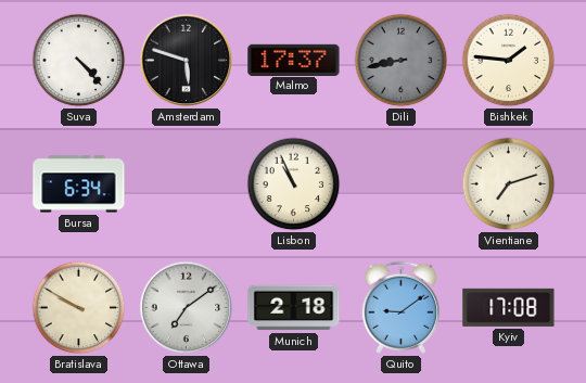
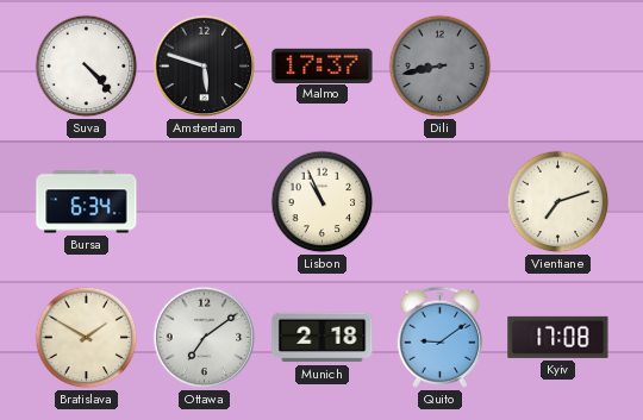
Bishkek: 1:46 -> none (509, 61)
Bratislava: 9:50 -> 1:50 (87, 338)
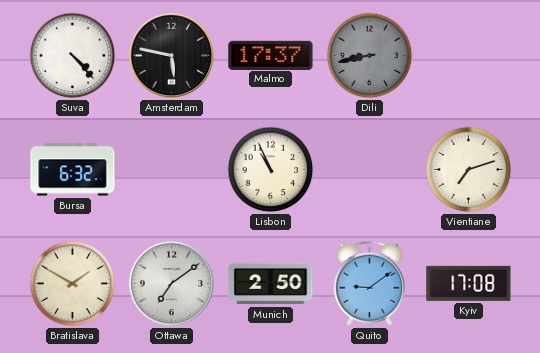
Amsterdam: 5:48 -> 5:47 (172, 56)
Bursa: 6:34 -> 6:32 (73, 170)
Munich: 2:18 -> 2:50 (271, 284)
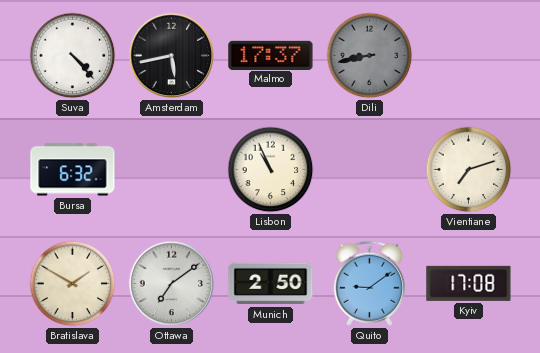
Amsterdam: 5:47 -> 5:43 (172, 56)
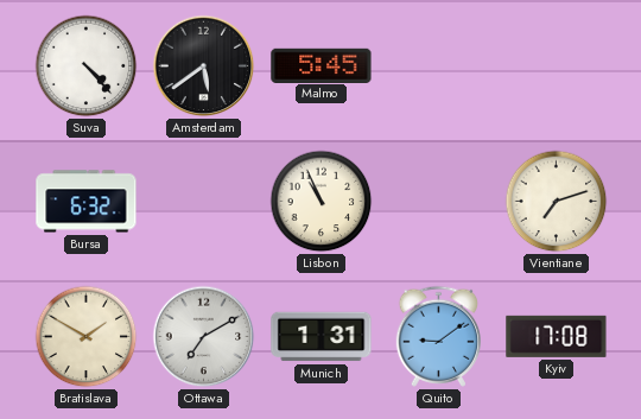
Amsterdam: 5:43 -> 5:39 (204, 66)
Malmo: 17:37 -> 5:45 (322, 65)
Dili: 8:43 -> none (370, 56)
Ottawa: 7:09 -> 7:10 (204, 337)
Munich: 2:50 -> 1:31 (322, 337)
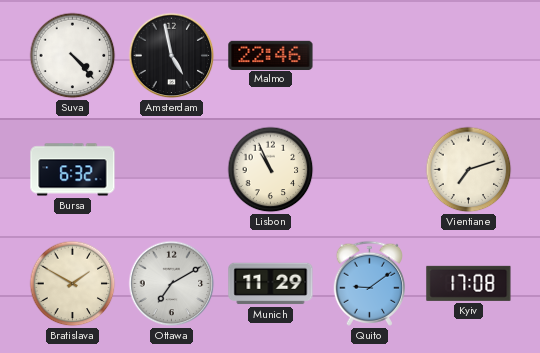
Amsterdam: 5:39 -> 4:58 (172, 56)
Malmo: 5:45 -> 22:46 (271, 55)
Munich: 1:31 -> 11:29 (271, 284)
